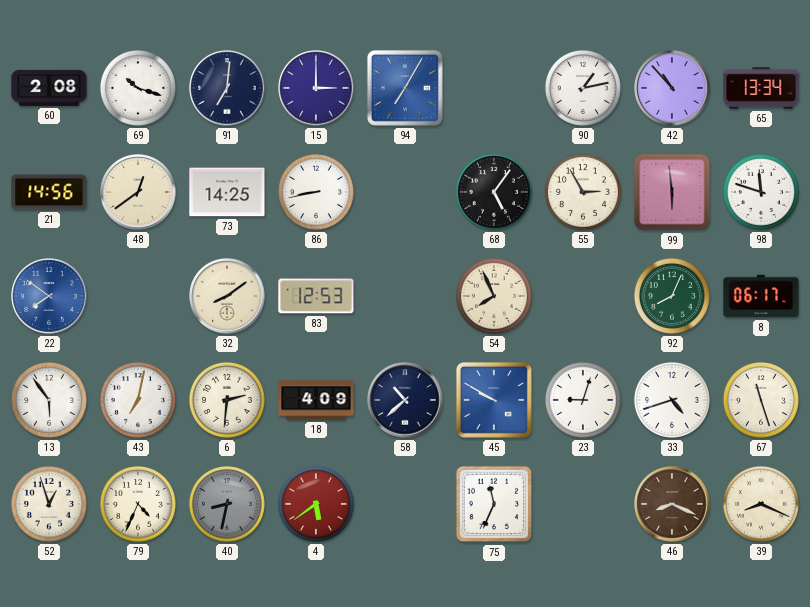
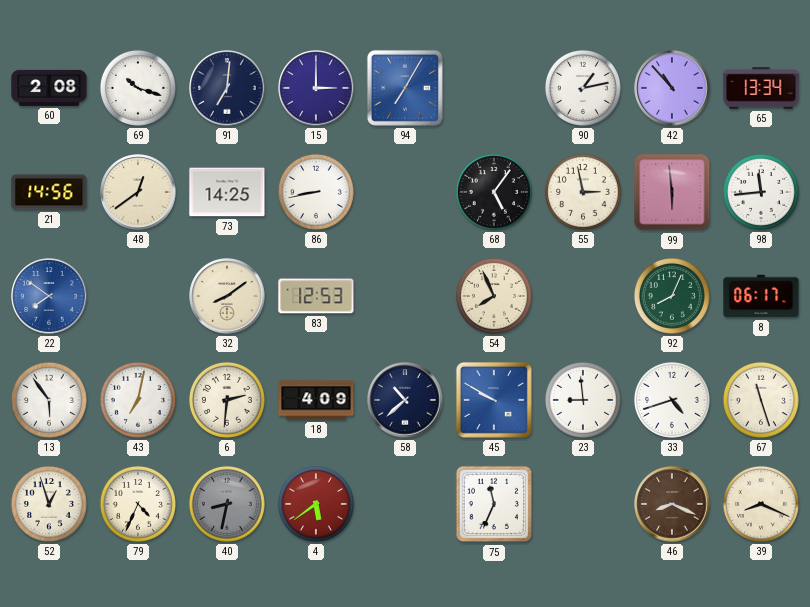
55: 2:55 -> 2:58 (583, 192)
98: 11:48 -> 11:44 (761, 192)
23: 9:03 -> 8:59 (583, 400)
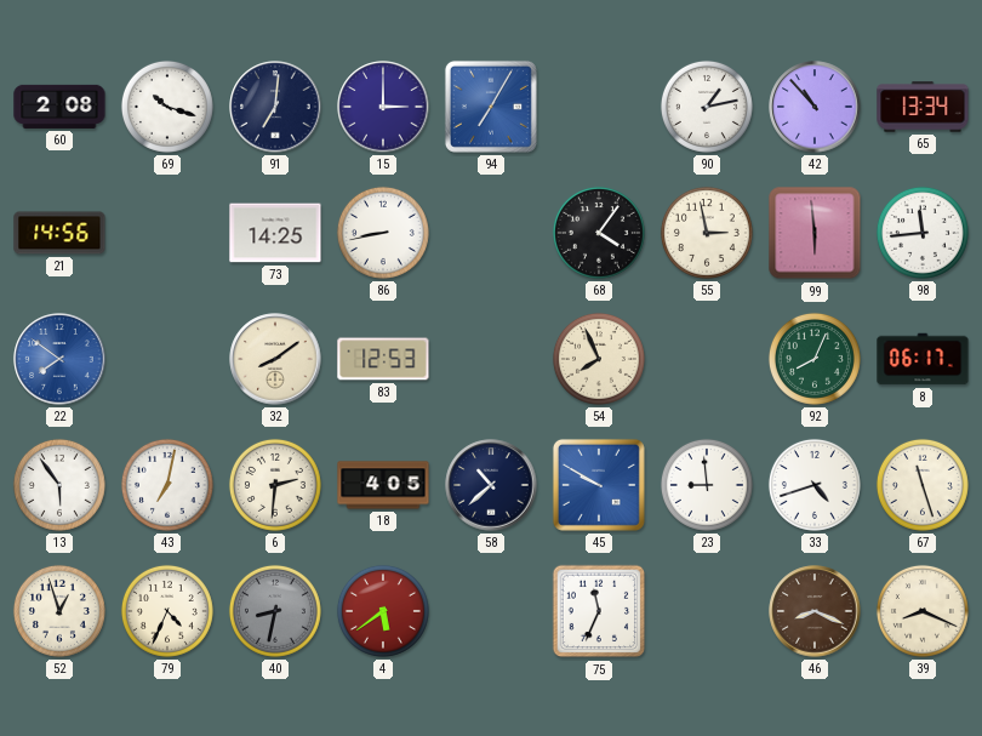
48: 12:39 -> none (138, 192)
68: 5:06 -> 4:06 (599, 233)
18: 4:09 -> 4:05 (383, 485)
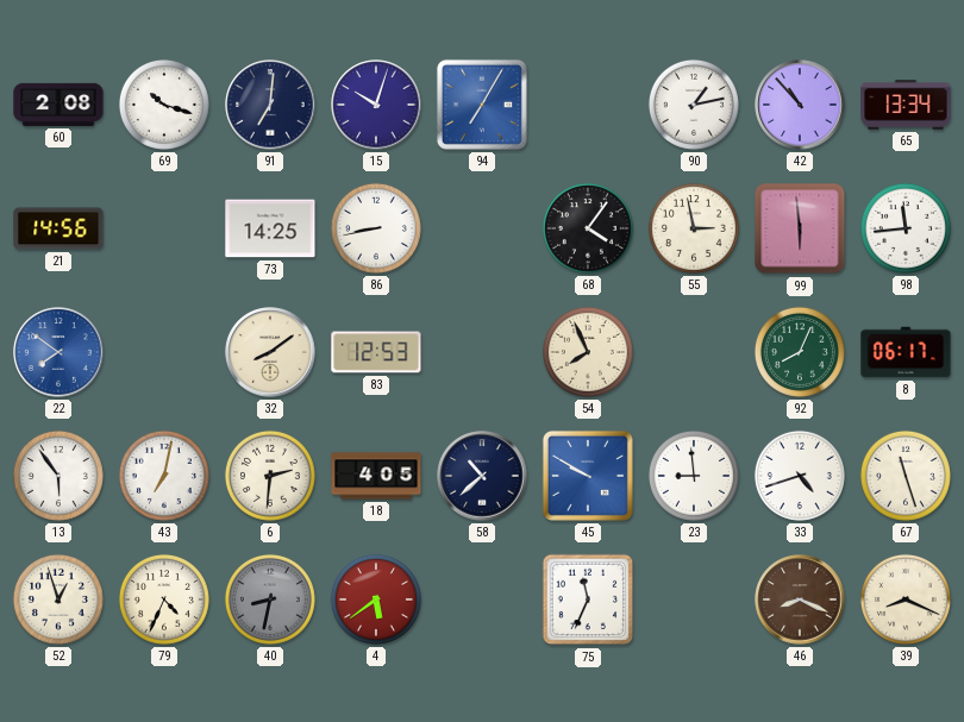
15: 3:00 -> 10:03 (376, 105)
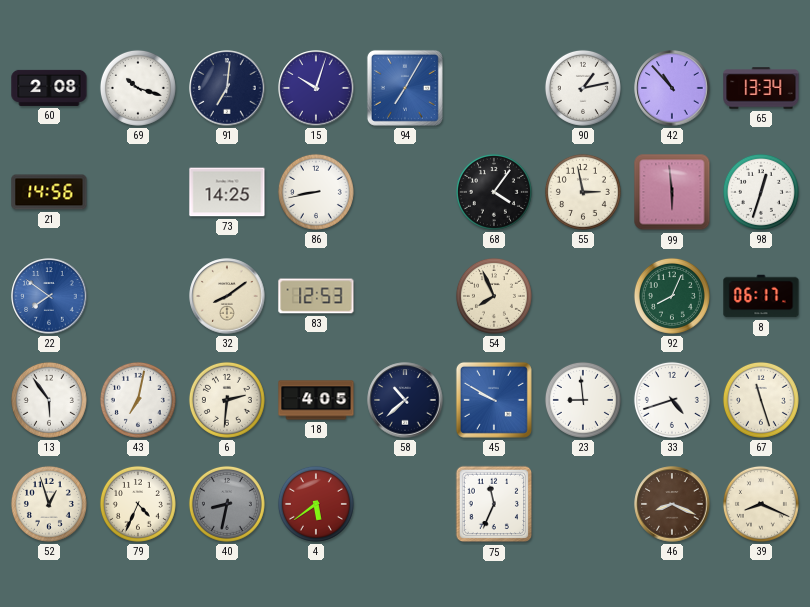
98: 11:44 -> 12:33 (761, 192)
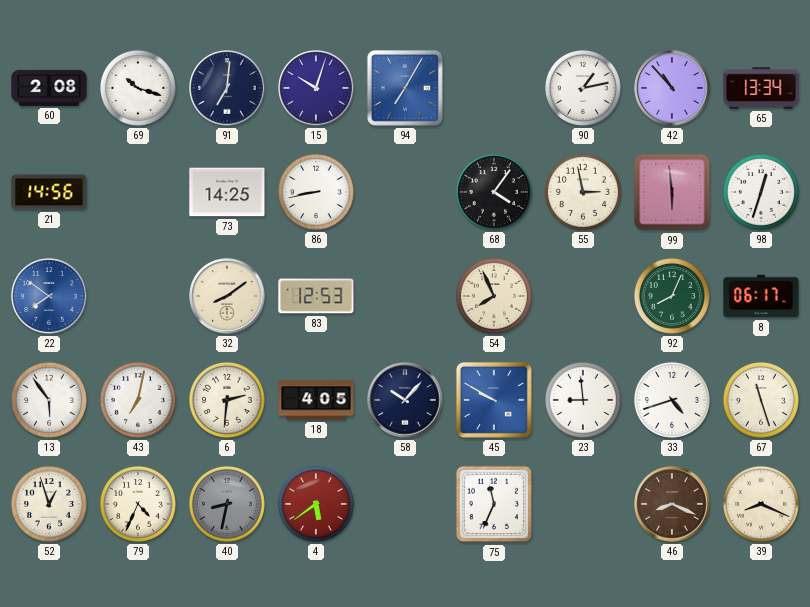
58: 10:38 -> 10:07 (405, 400)
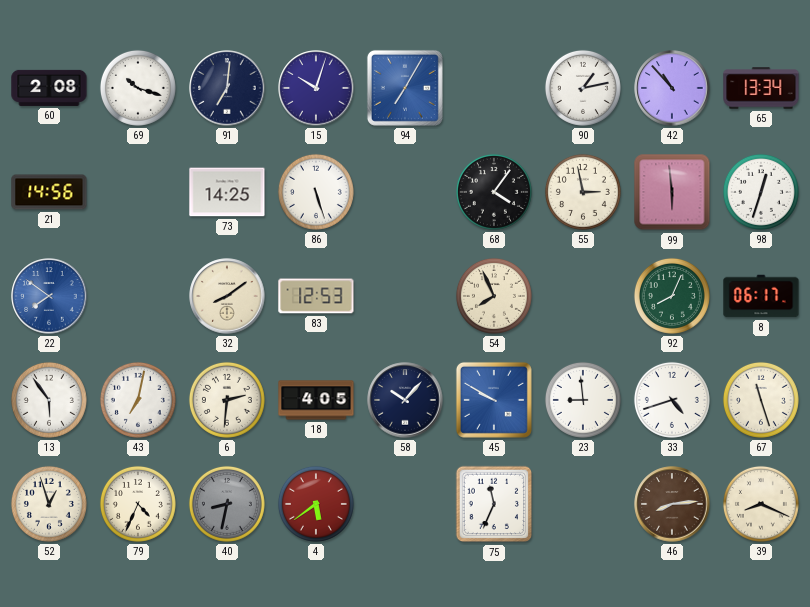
86: 8:43 -> 5:27 (316, 192)
46: 8:19 -> 8:14 (672, 504)
